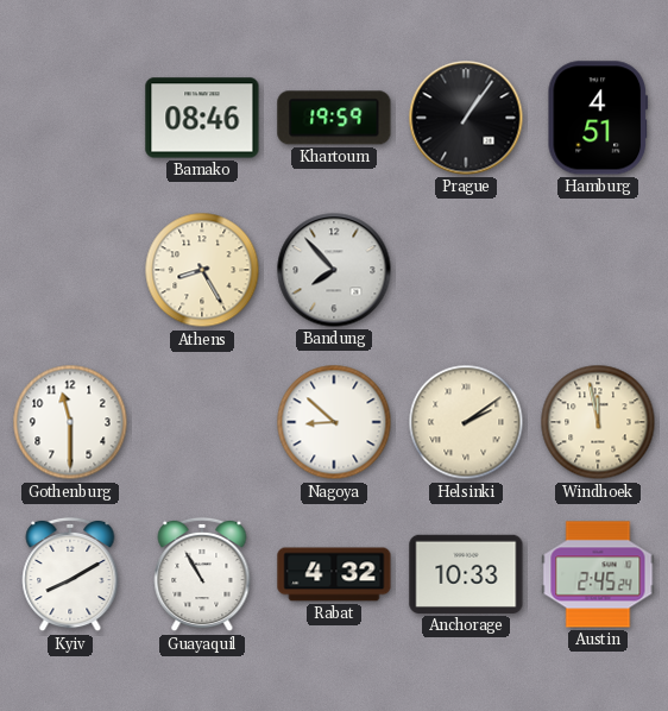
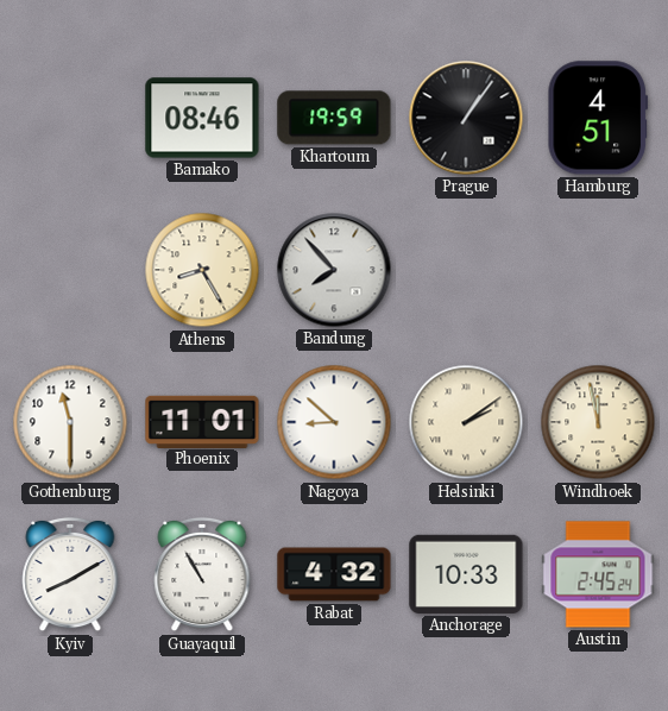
Phoenix: none -> 11:01 (202, 421)
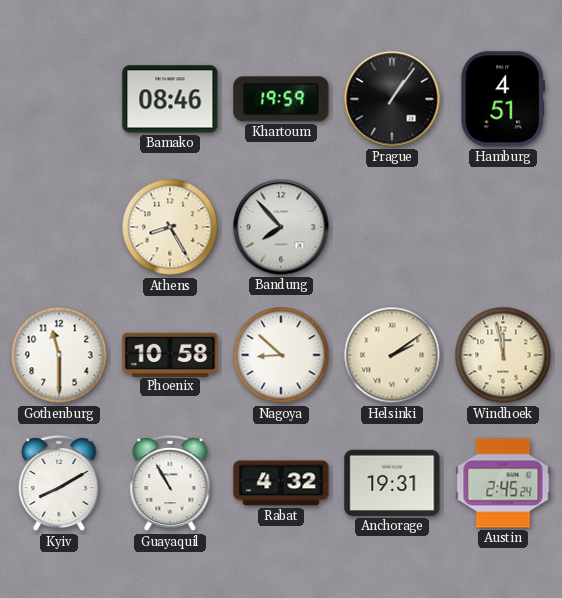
Phoenix: 11:01 -> 10:58 (170, 354)
Anchorage: 10:33 -> 19:31 (392, 483)
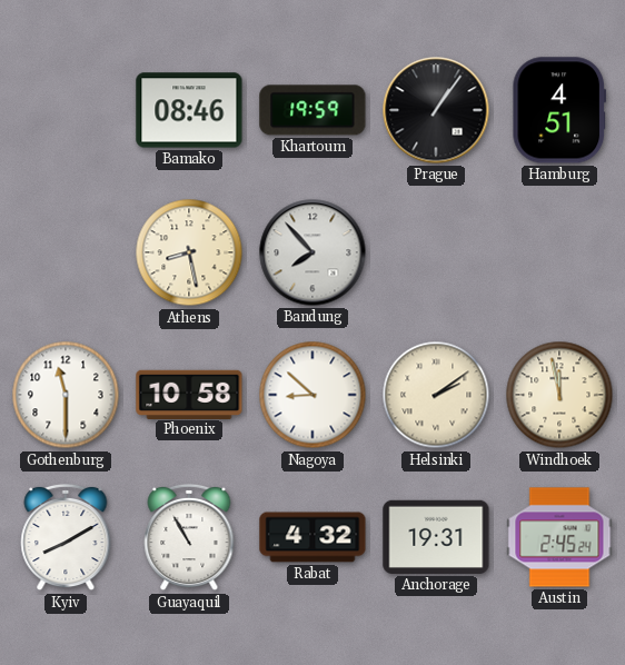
Athens: 8:25 -> 8:28 (189, 252)
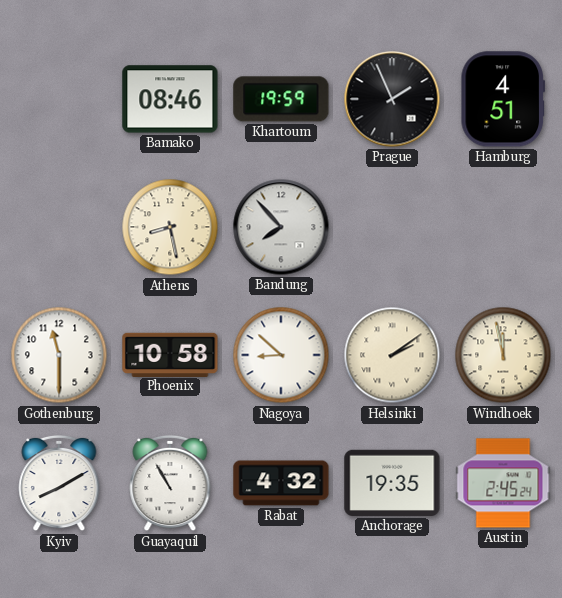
Prague: 1:06 -> 1:56 (392, 99)
Anchorage: 19:31 -> 19:35 (392, 483)
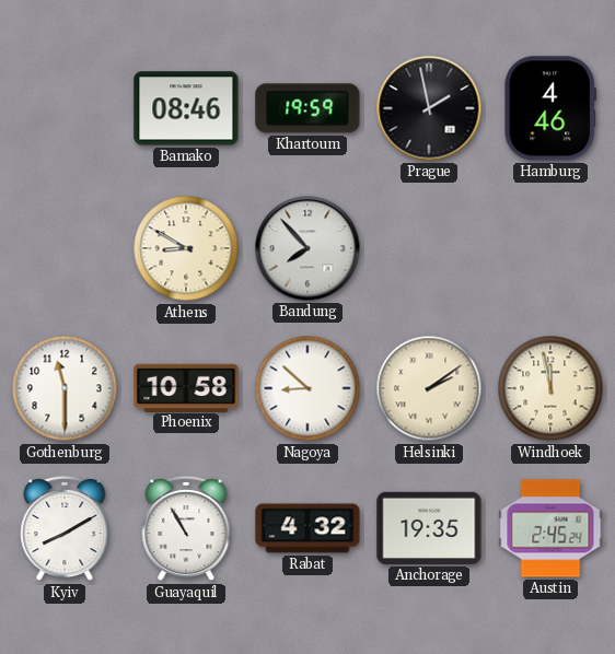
Prague: 1:56 -> 1:58 (429, 108)
Hamburg: 4:51 -> 4:46 (550, 108)
Athens: 8:28 -> 8:50 (186, 248)
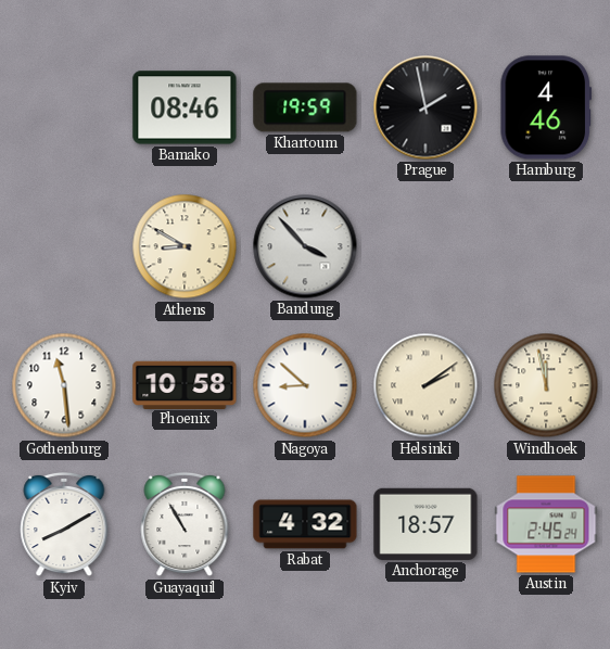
Bandung: 7:53 -> 3:53 (305, 246)
Gothenburg: 11:30 -> 11:29 (64, 385)
Anchorage: 19:35 -> 18:57 (425, 524)
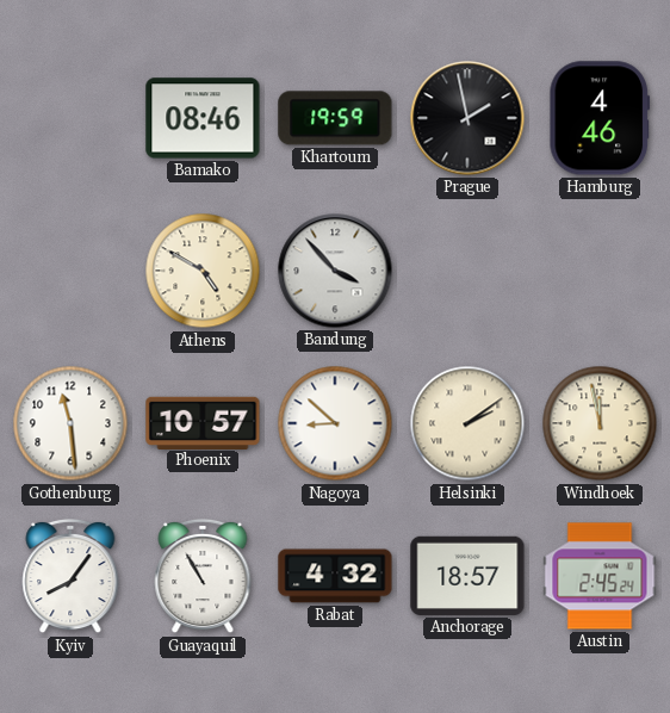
Athens: 8:50 -> 4:50 (203, 271)
Phoenix: 10:58 -> 10:57 (203, 422)
Kyiv: 8:10 -> 8:06 (70, 576)
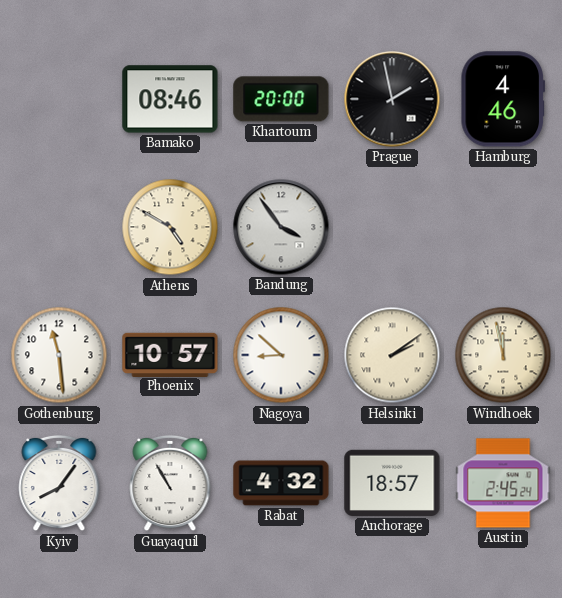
Khartoum: 19:59 -> 20:00 (281, 99)
Bandung: 3:53 -> 3:54 (281, 227)
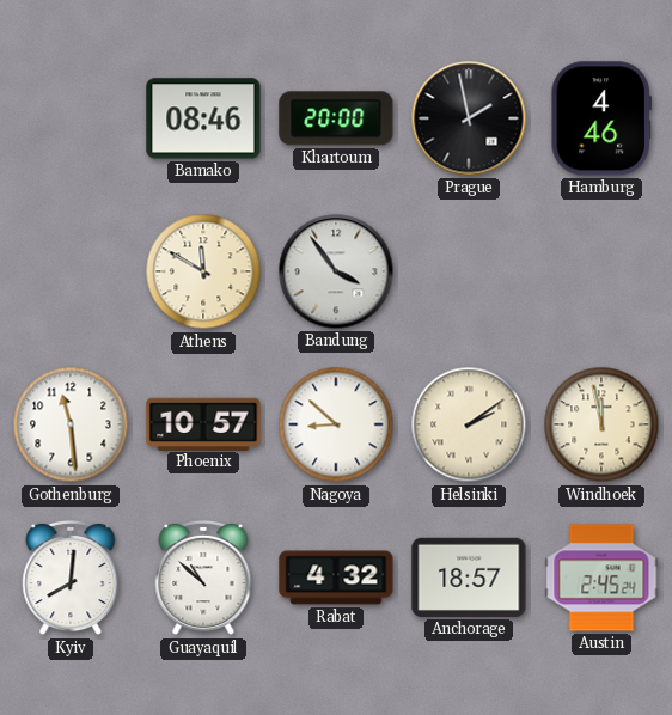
Athens: 4:50 -> 11:50 (203, 271)
Kyiv: 8:06 -> 8:01 (71, 577)
Guayaquil: 10:55 -> 10:52 (203, 577)
